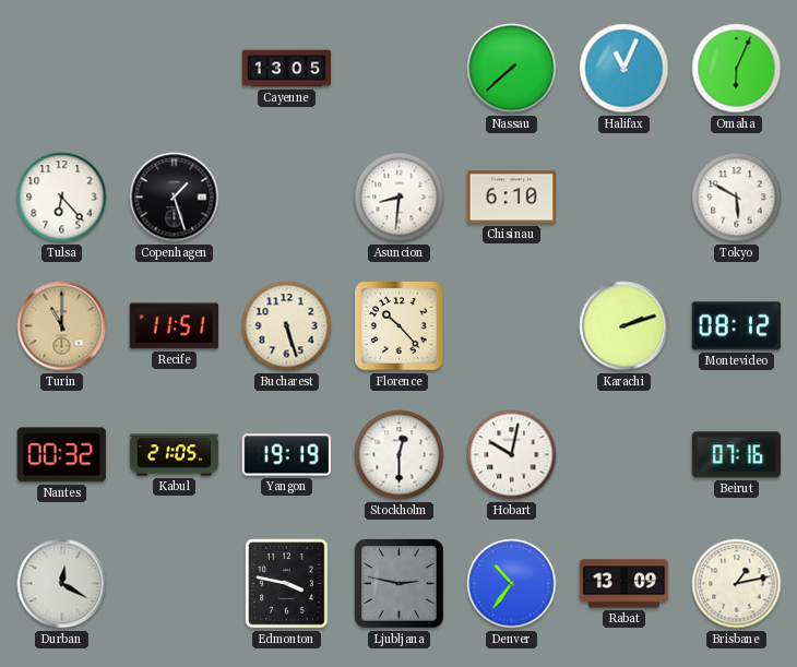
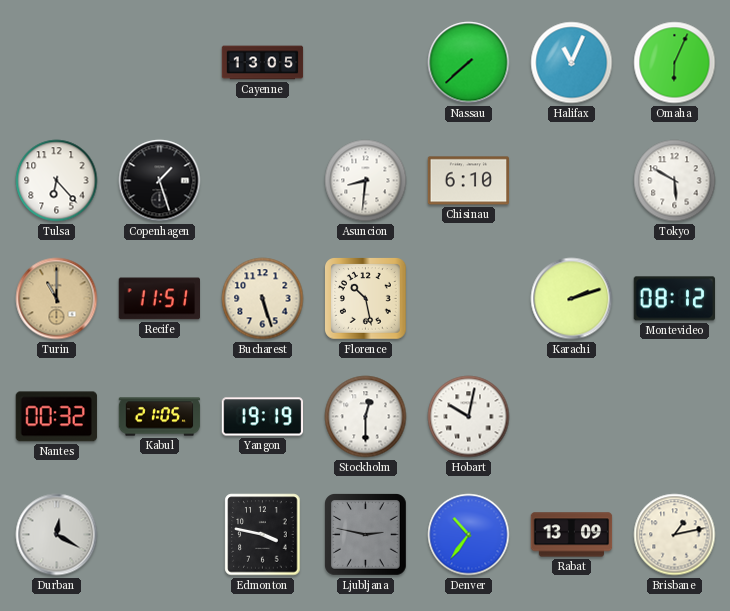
Florence: 10:23 -> 10:28 (366, 299)
Beirut: 07:16 -> none (736, 455)
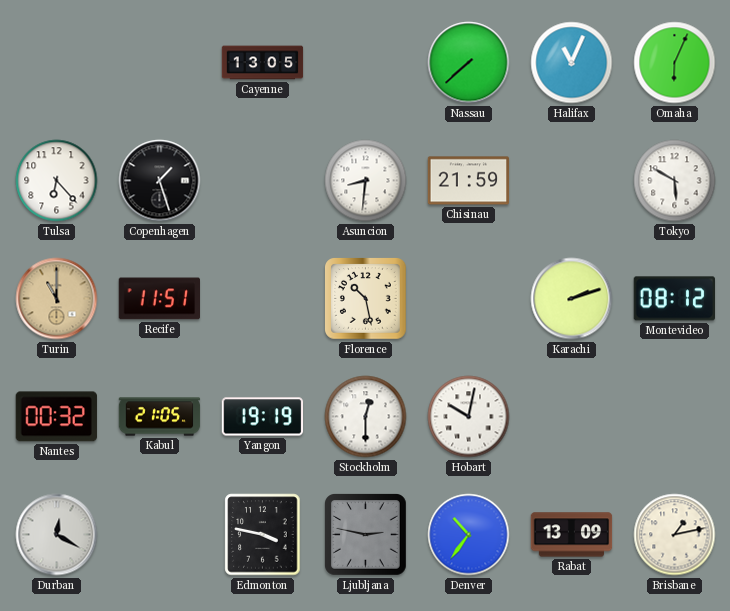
Chisinau: 6:10 -> 21:59 (469, 181)
Bucharest: 5:27 -> none (263, 299)
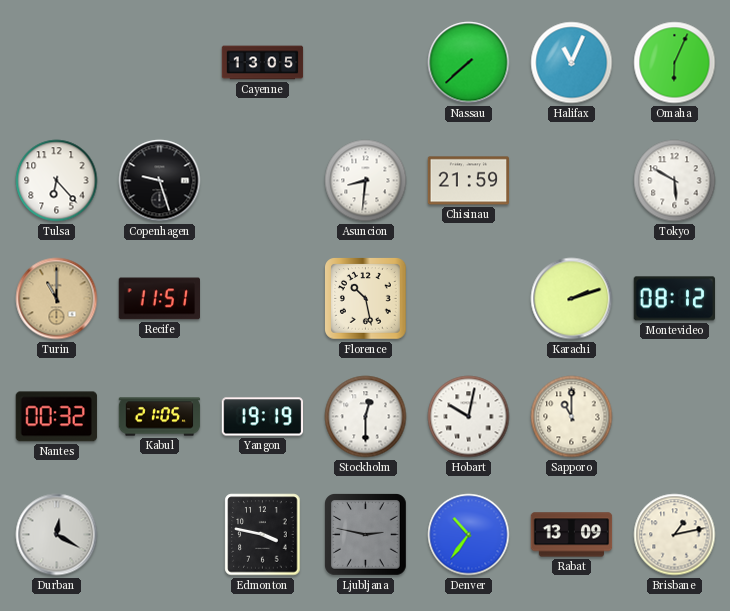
Copenhagen: 1:27 -> 9:27 (160, 181)
Sapporo: none -> 11:00 (572, 417)
